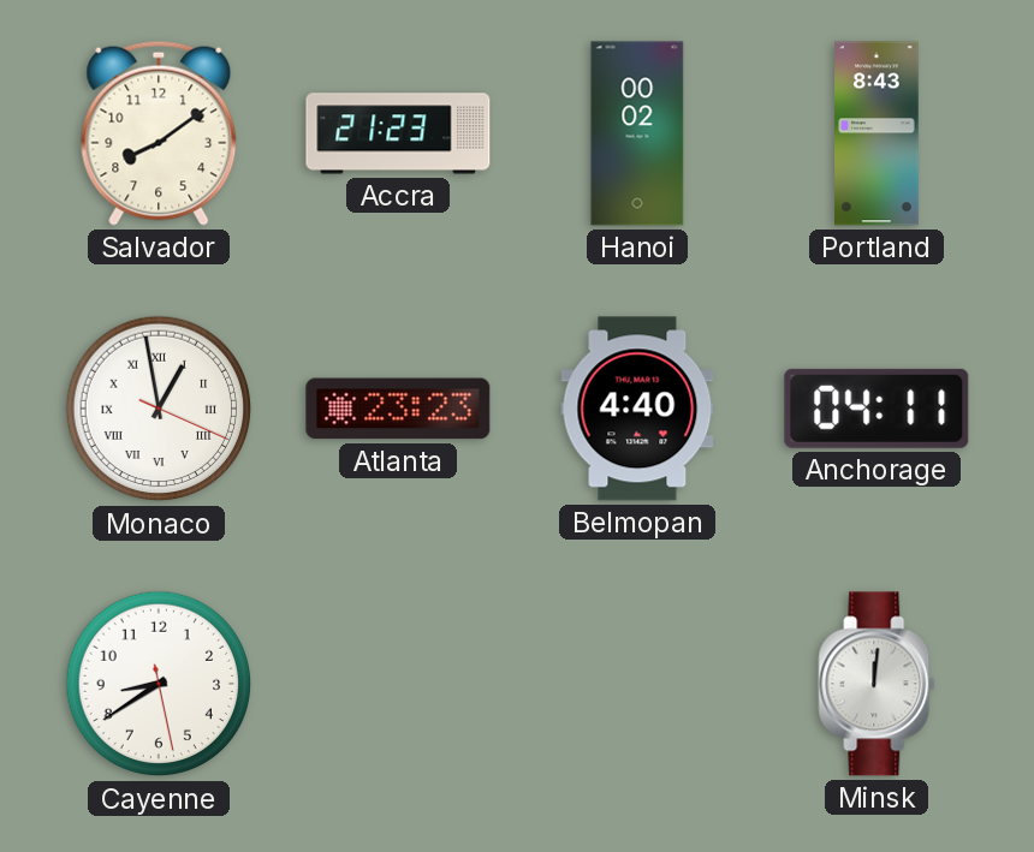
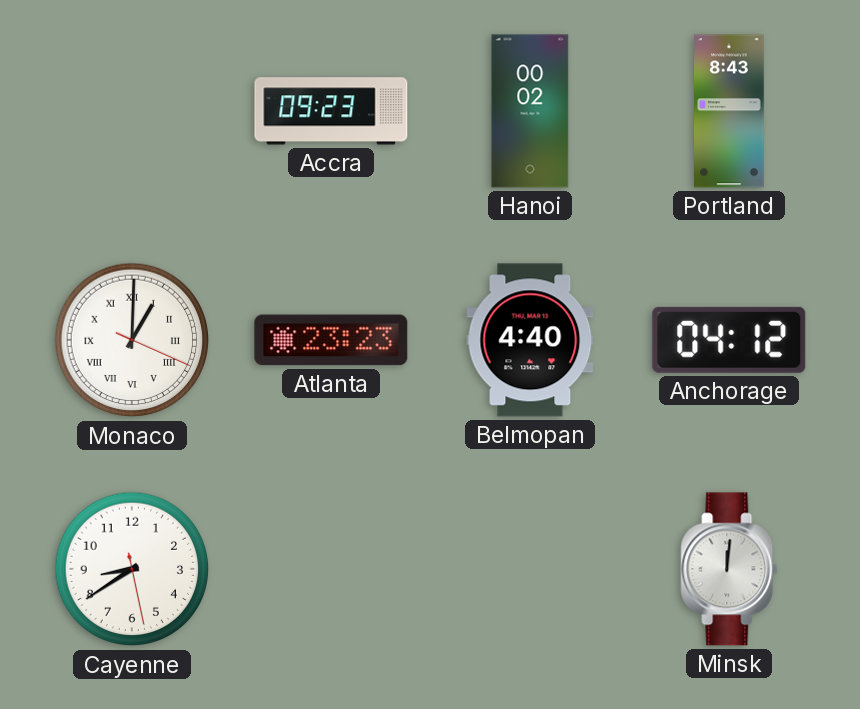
Salvador: 8:09 -> none (159, 133)
Accra: 21:23 -> 09:23 (331, 111)
Monaco: 12:58 -> 1:00 (132, 340)
Anchorage: 04:11 -> 04:12 (729, 340)
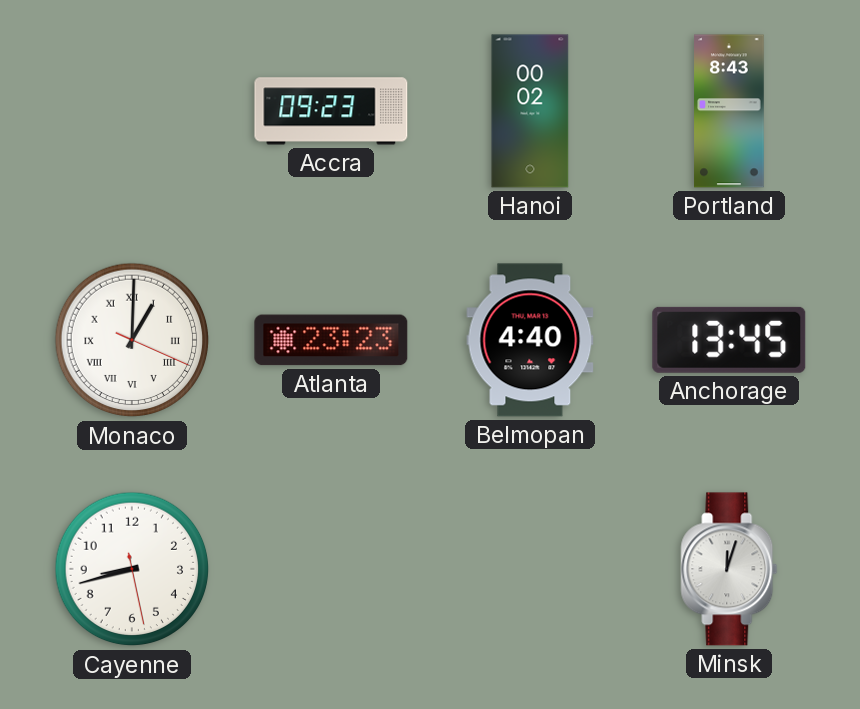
Anchorage: 04:12 -> 13:45 (729, 340)
Cayenne: 8:39 -> 8:42 (132, 569)
Minsk: 12:01 -> 12:03 (729, 569)
